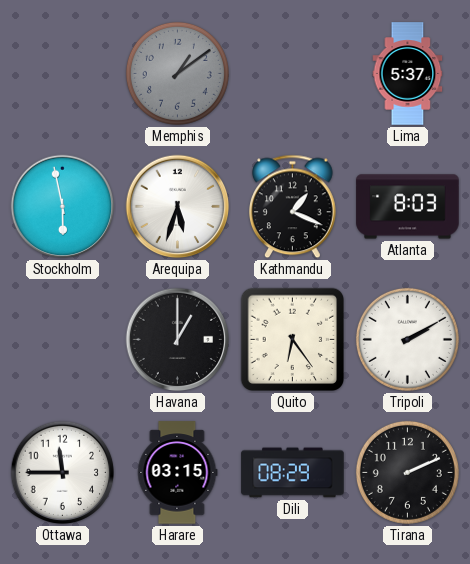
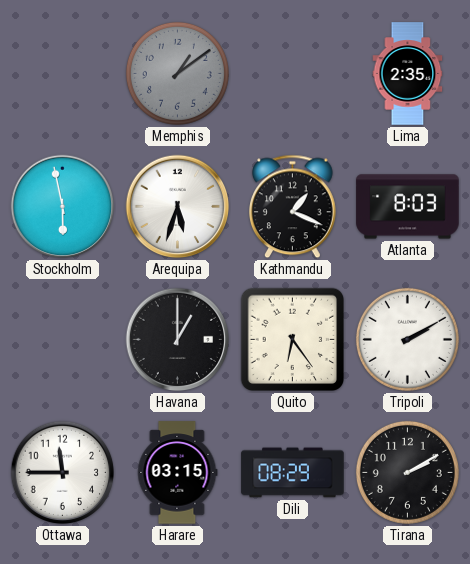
Lima: 5:37 -> 2:35 (408, 74)
Tirana: 2:11 -> 2:10 (407, 472)
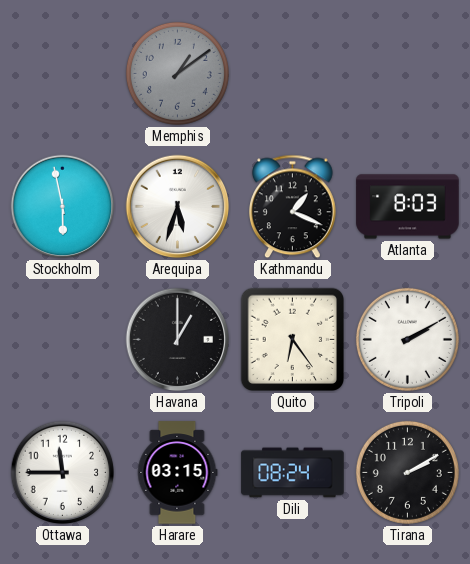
Lima: 2:35 -> none (408, 74)
Dili: 08:29 -> 08:24 (293, 473)
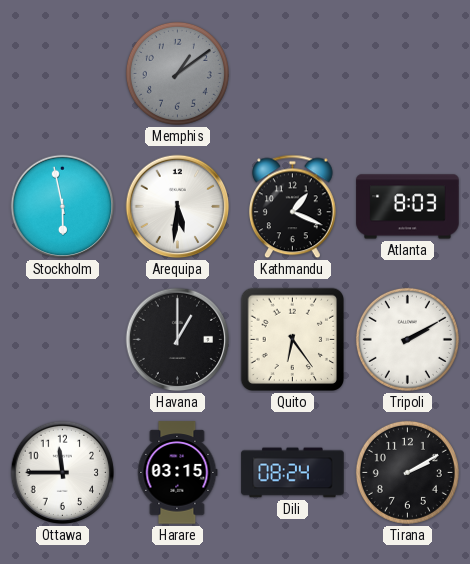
Arequipa: 5:33 -> 5:31 (178, 207)
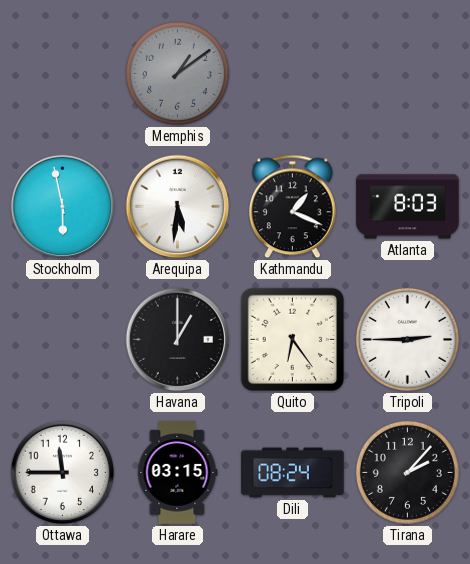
Tripoli: 2:10 -> 2:45 (407, 339)
Tirana: 2:10 -> 2:07 (407, 472)
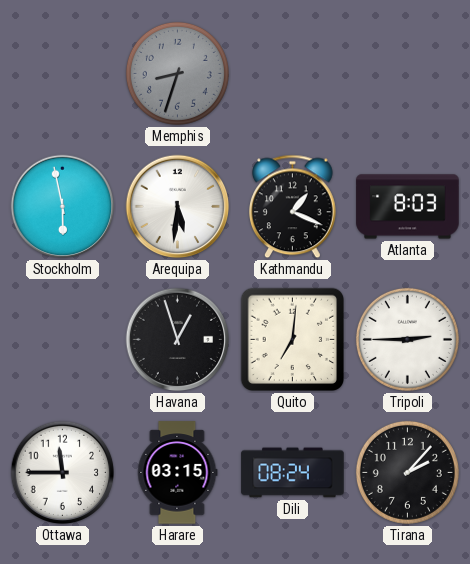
Memphis: 1:09 -> 8:33 (177, 73)
Havana: 1:00 -> 12:57 (178, 340)
Quito: 6:24 -> 7:01 (293, 340)
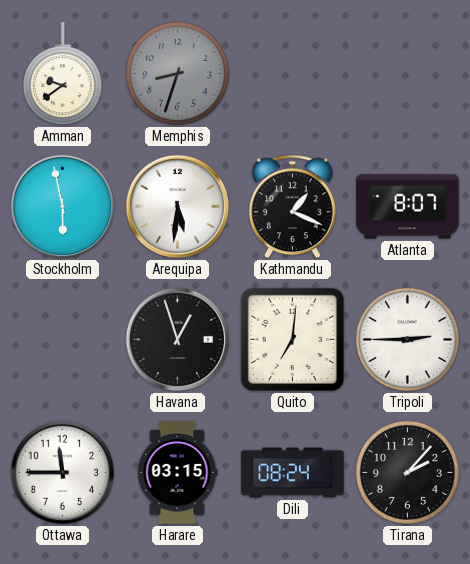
Amman: none -> 9:39 (62, 74)
Atlanta: 8:03 -> 8:07 (408, 207)
